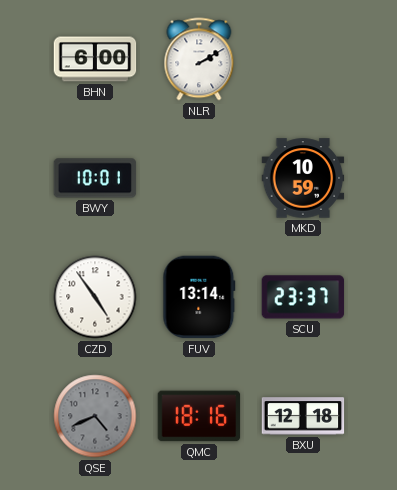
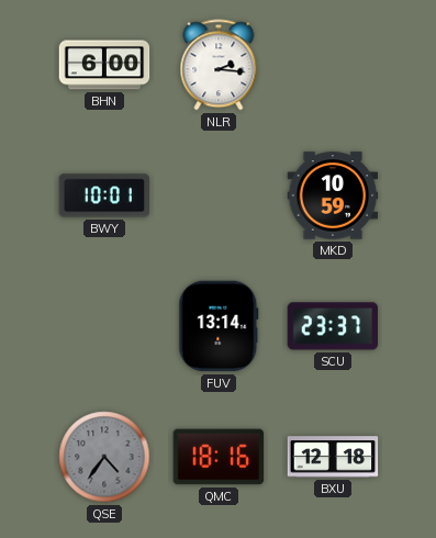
NLR: 2:10 -> 2:16 (219, 65)
CZD: 4:54 -> none (95, 297)
QSE: 4:41 -> 4:36 (104, 457)
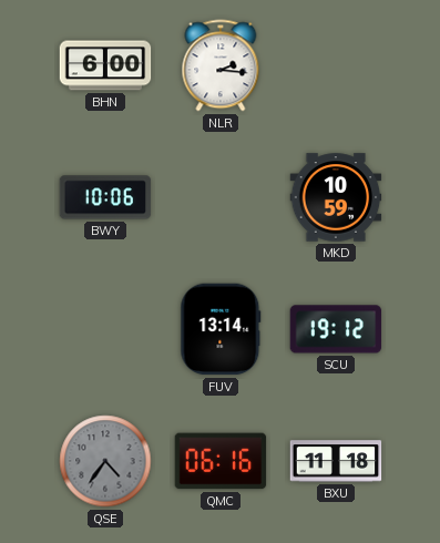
BWY: 10:01 -> 10:06 (105, 197)
SCU: 23:37 -> 19:12 (336, 329)
QMC: 18:16 -> 06:16 (221, 461)
BXU: 12:18 -> 11:18 (336, 461)
